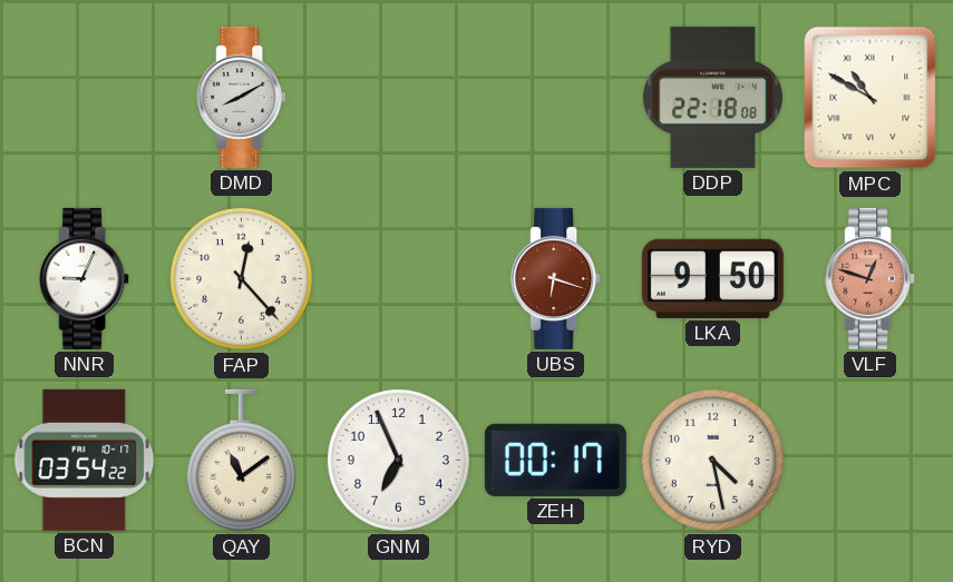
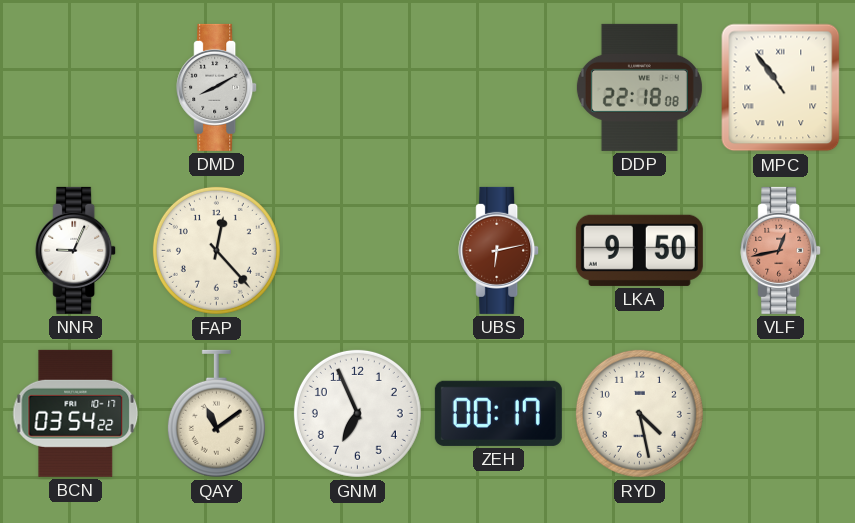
MPC: 10:50 -> 10:54 (781, 88)
UBS: 6:18 -> 6:13 (499, 250)
VLF: 12:48 -> 12:43 (781, 250)
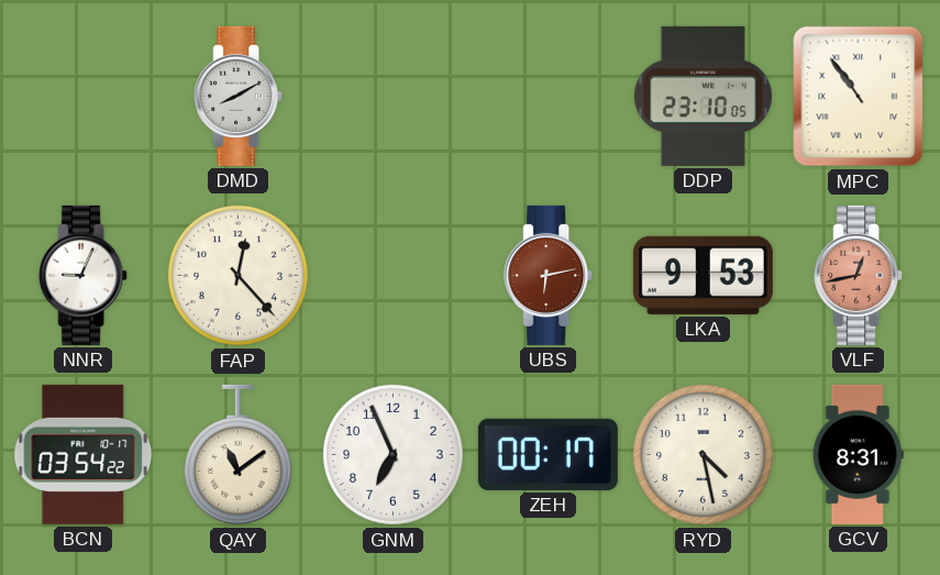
DDP: 22:18 -> 23:10 (703, 96)
LKA: 9:50 -> 9:53 (703, 275)
GCV: none -> 8:31 (858, 454)
